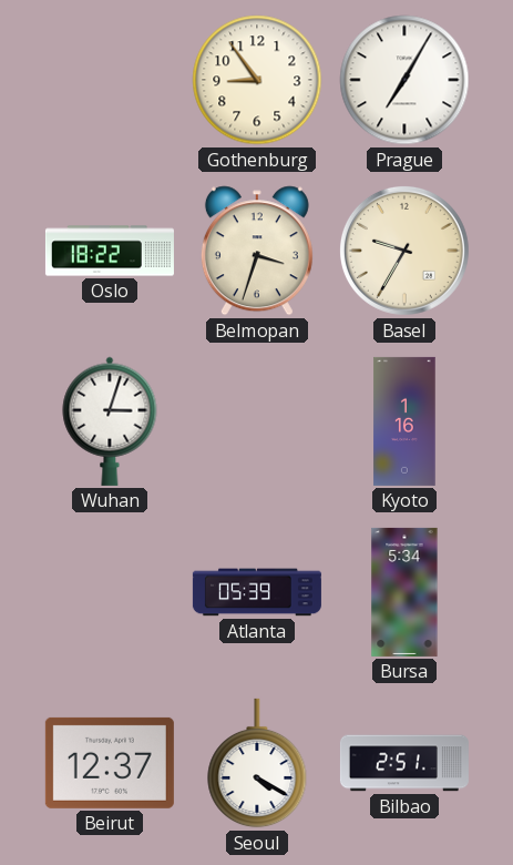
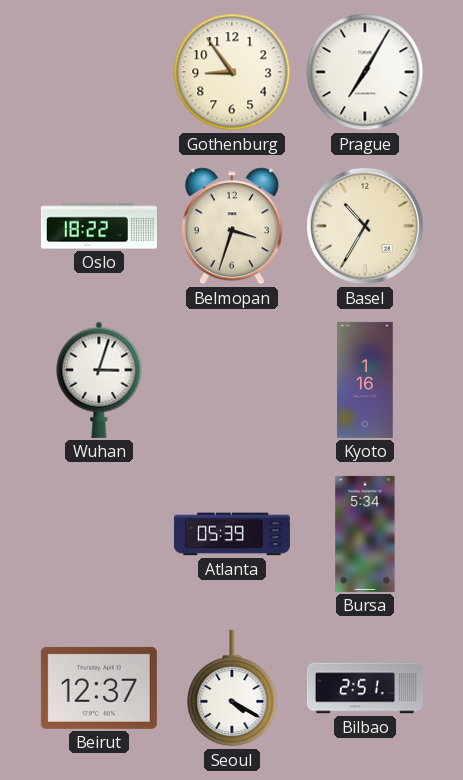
Basel: 9:35 -> 10:35 (365, 226)
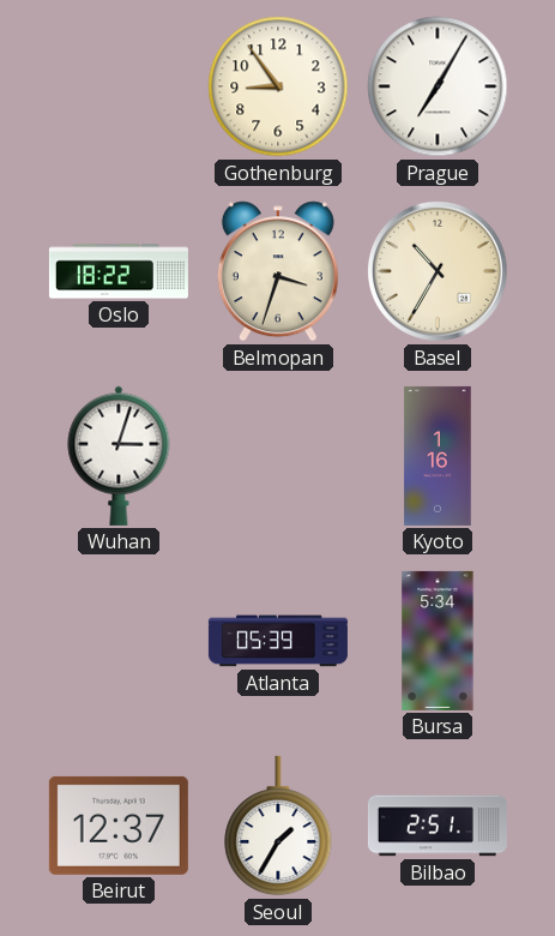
Seoul: 4:20 -> 1:35 (278, 826)
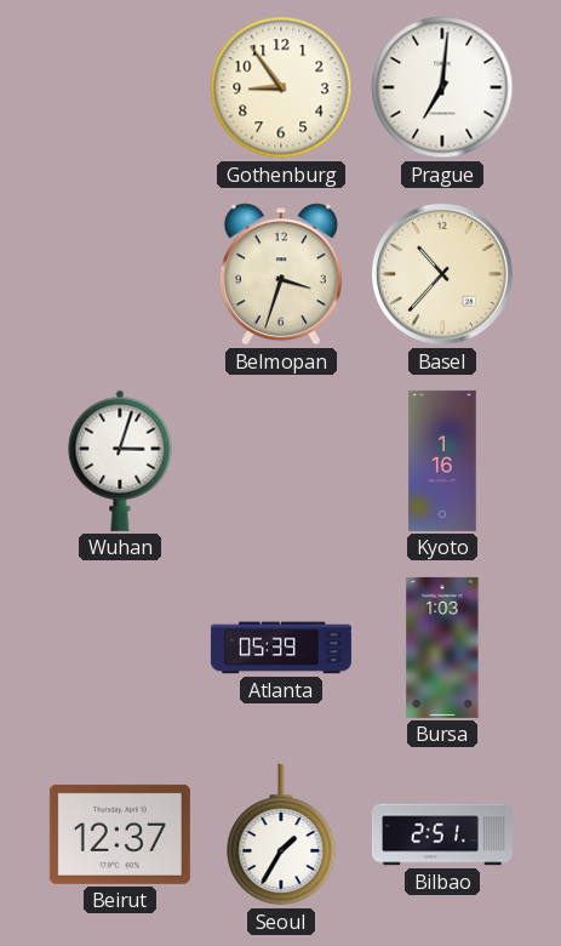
Prague: 7:05 -> 7:01 (442, 87)
Oslo: 18:22 -> none (119, 271)
Basel: 10:35 -> 10:37 (442, 274)
Bursa: 5:34 -> 1:03 (442, 648)
